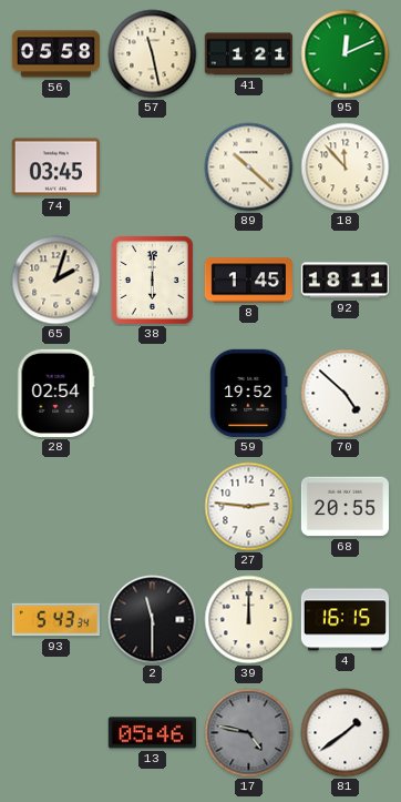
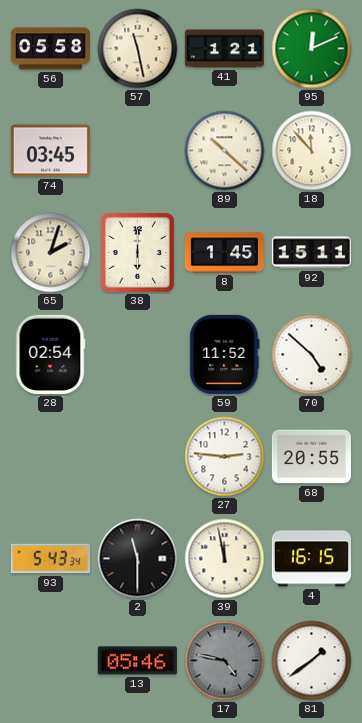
92: 18:11 -> 15:11 (311, 253)
59: 19:52 -> 11:52 (225, 354)
39: 12:00 -> 11:58 (225, 559)
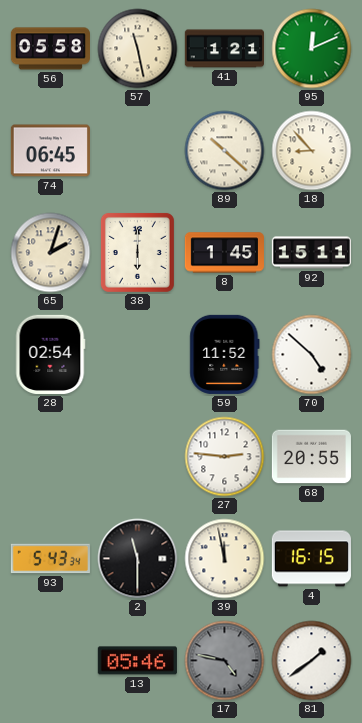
74: 03:45 -> 06:45 (50, 151)
18: 11:53 -> 8:53 (312, 151)
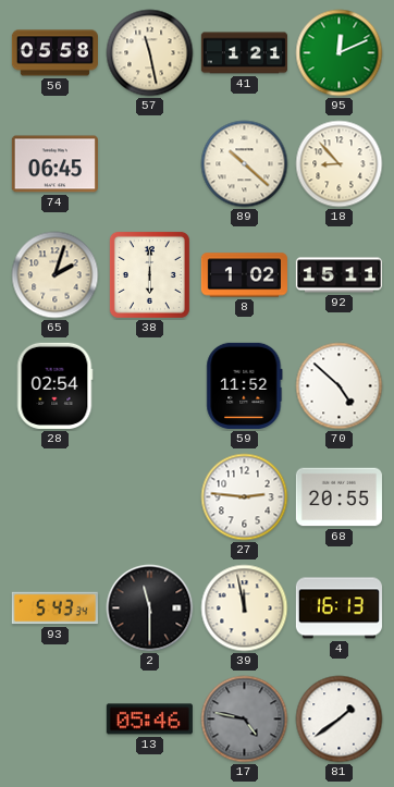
8: 1:45 -> 1:02 (244, 275)
4: 16:15 -> 16:13 (338, 608)
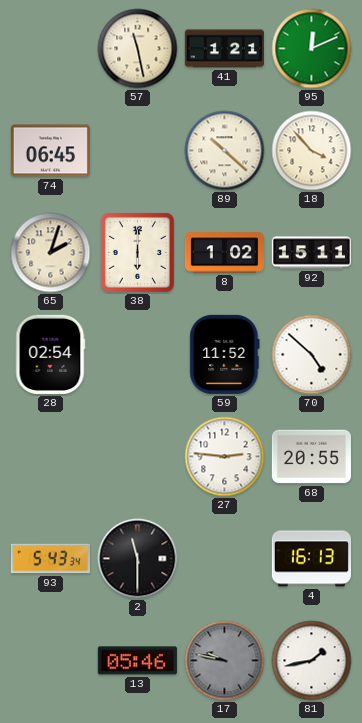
56: 05:58 -> none (54, 53)
18: 8:53 -> 3:53 (312, 151)
39: 11:58 -> none (245, 608)
17: 4:47 -> 9:47 (225, 661)
81: 1:39 -> 1:43 (312, 661)
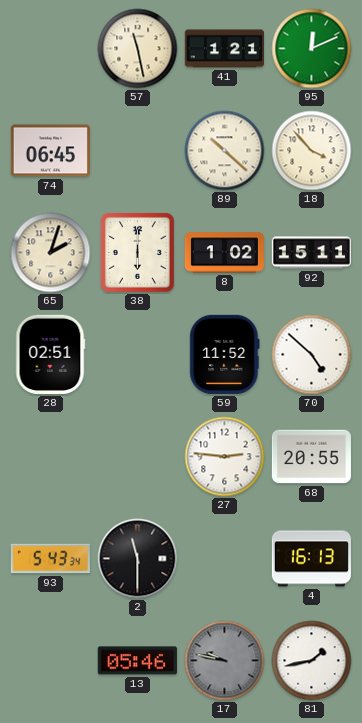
28: 02:54 -> 02:51 (50, 354)
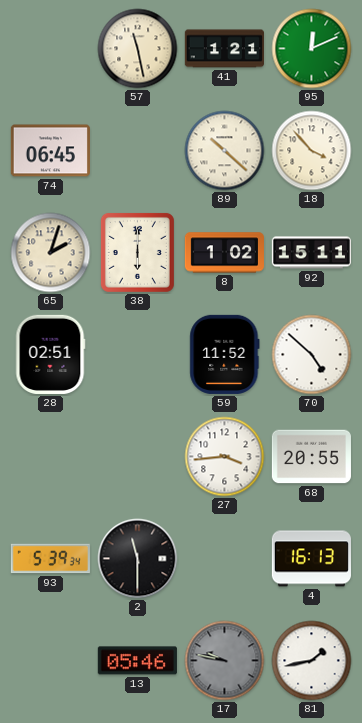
27: 2:46 -> 3:44 (225, 457)
93: 5:43 -> 5:39 (50, 559)
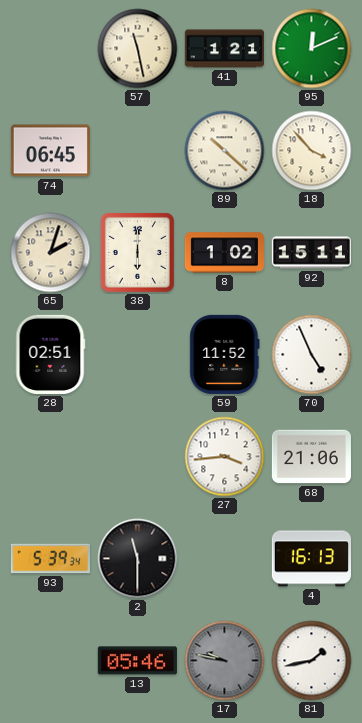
70: 4:52 -> 4:56 (312, 355)
68: 20:55 -> 21:06 (311, 457)
